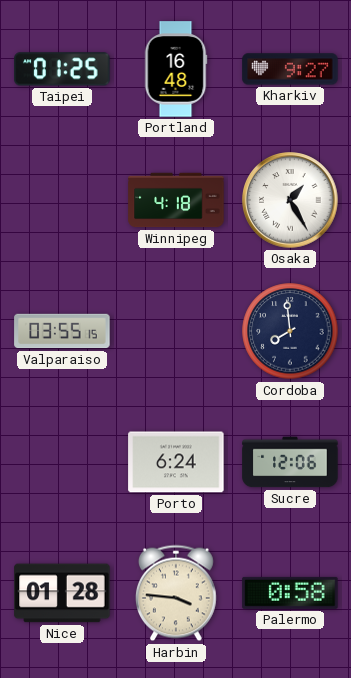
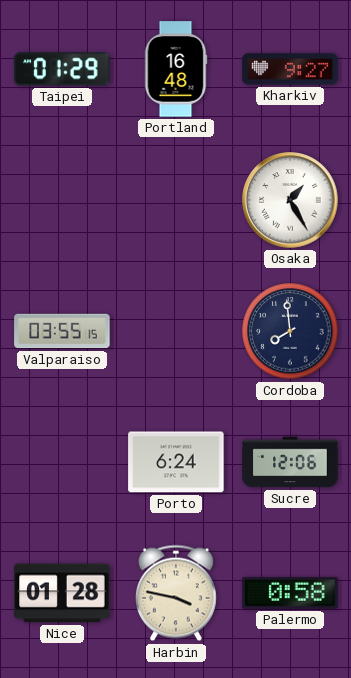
Taipei: 01:25 -> 01:29 (62, 69)
Winnipeg: 4:18 -> none (176, 200)
Harbin: 3:46 -> 3:47 (176, 593)
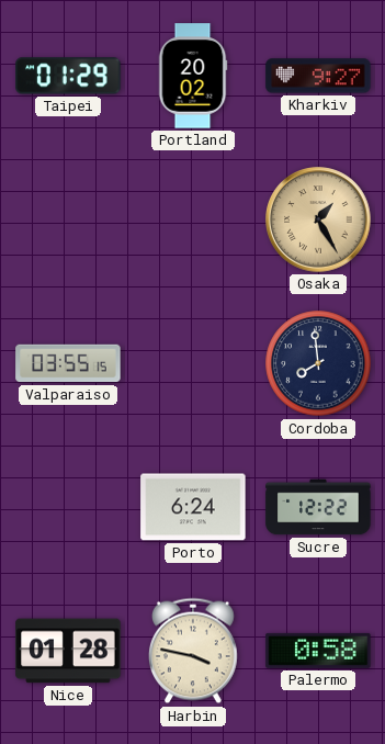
Portland: 16:48 -> 20:02 (193, 76)
Osaka dial: white -> champagne (318, 219)
Sucre: 12:06 -> 12:22 (318, 507)
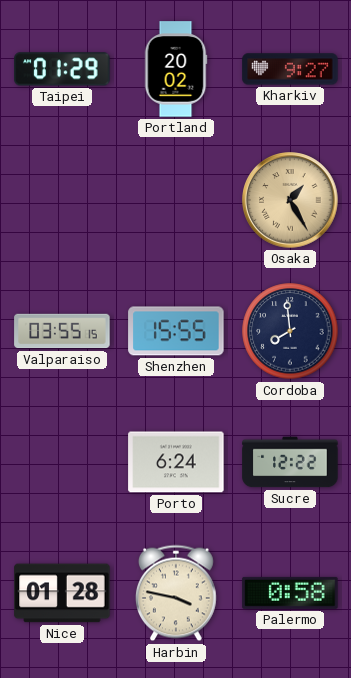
Shenzhen: none -> 15:55 (176, 331)
